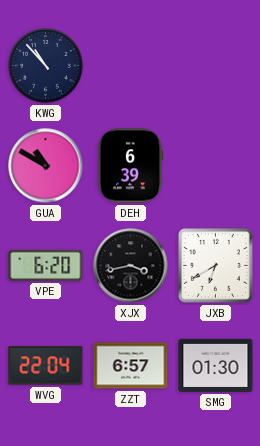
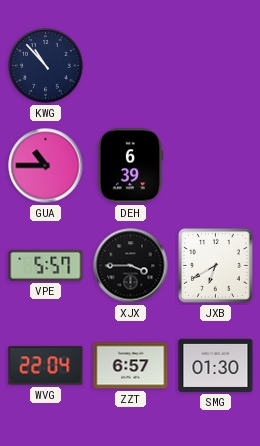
GUA: 10:50 -> 10:45 (46, 166)
VPE: 6:20 -> 5:57 (46, 265)
XJX: 3:43 -> 3:45 (131, 266)
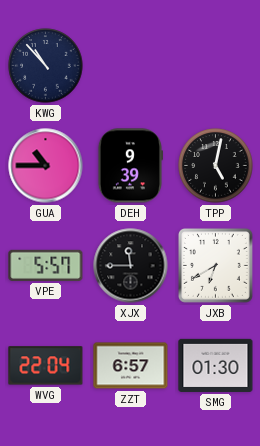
DEH: 6:39 -> 9:39 (129, 166)
TPP: none -> 5:02 (216, 166)
XJX: 3:45 -> 11:45 (131, 266)
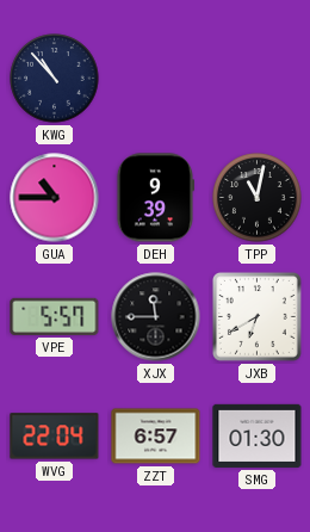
TPP: 5:02 -> 11:02 (258, 198)
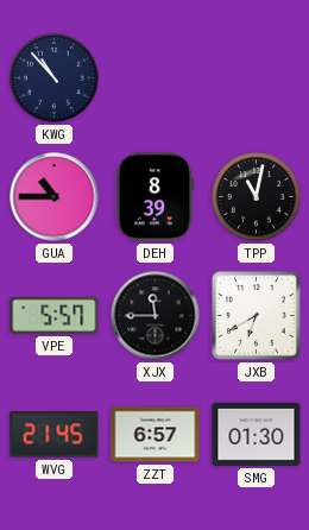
DEH: 9:39 -> 8:39 (153, 197)
WVG: 22:04 -> 21:45 (55, 435)
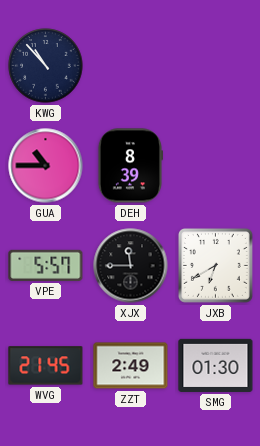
TPP: 11:02 -> none (257, 197)
ZZT: 6:57 -> 2:49 (131, 366)
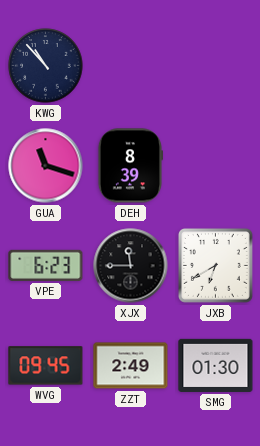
GUA: 10:45 -> 11:18 (46, 166)
VPE: 5:57 -> 6:23 (46, 265)
WVG: 21:45 -> 09:45 (46, 366)
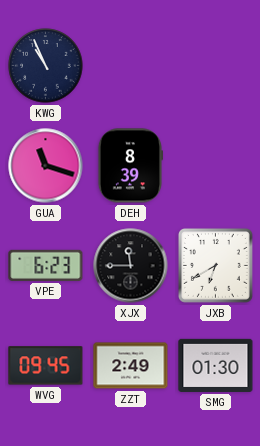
KWG: 10:53 -> 10:56 (46, 66)
